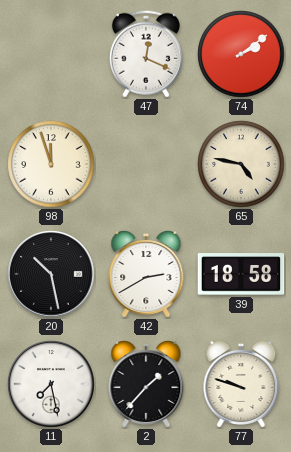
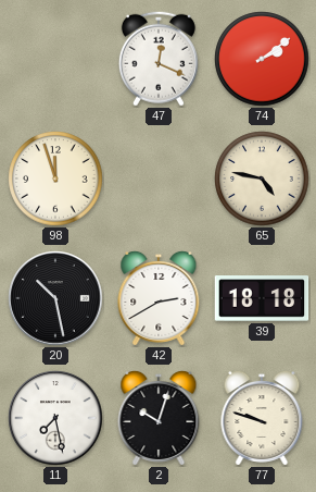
39: 18:58 -> 18:18 (262, 298)
2: 1:37 -> 10:03 (159, 418)
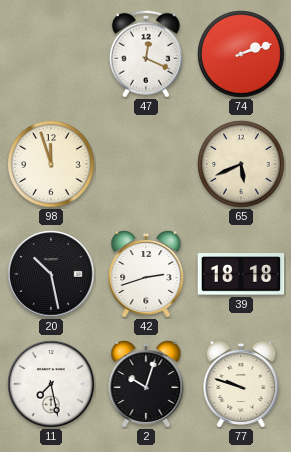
74: 2:09 -> 2:12 (241, 54)
65: 4:47 -> 5:41 (241, 164)
42: 2:40 -> 2:42 (146, 274)
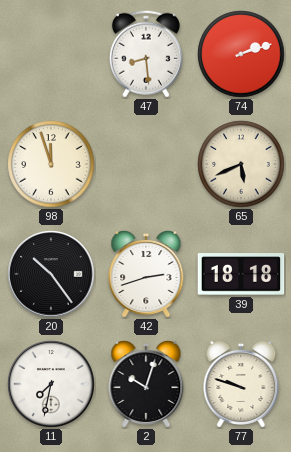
47: 12:19 -> 8:29 (146, 54)
20: 10:28 -> 10:24 (51, 274)
11: 7:28 -> 7:32 (51, 384)
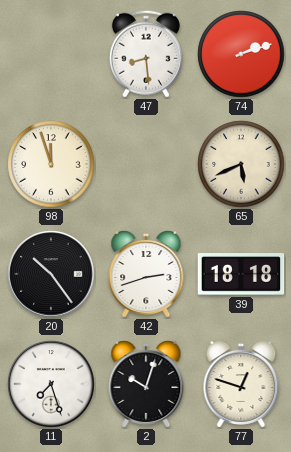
11: 7:32 -> 7:27 (51, 384)
77: 9:48 -> 12:48 (241, 384)
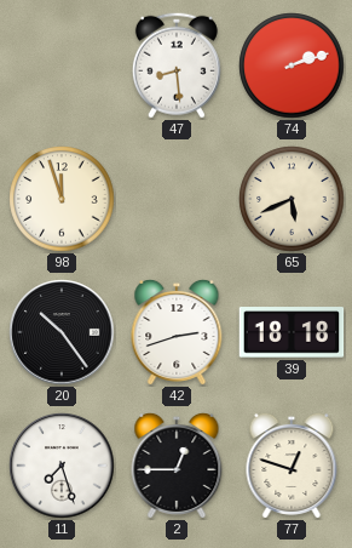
2: 10:03 -> 12:45 (177, 466)
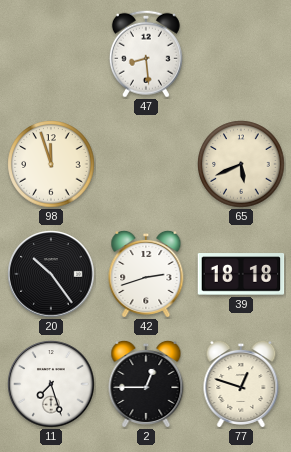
74: 2:12 -> none (292, 65)
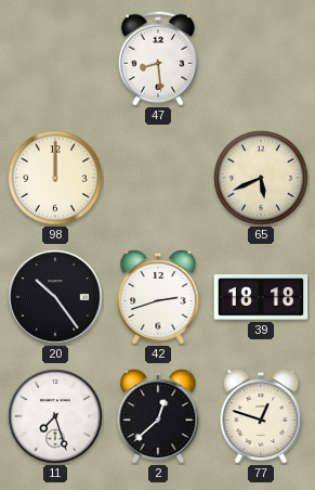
98: 11:57 -> 12:00 (55, 178)
2: 12:45 -> 12:38 (158, 416)
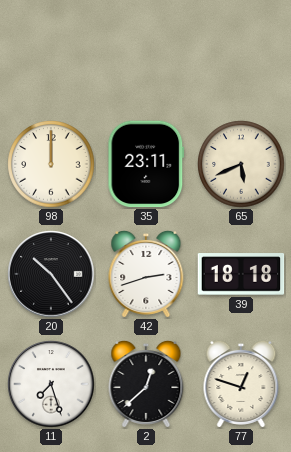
47: 8:29 -> none (158, 59)
35: none -> 23:11 (146, 164)
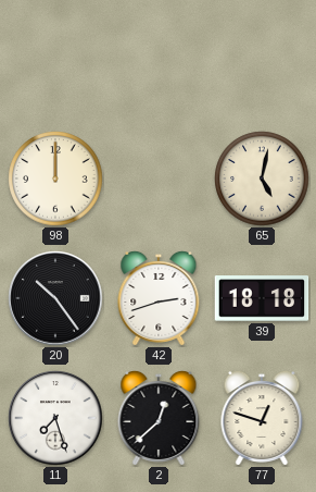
35: 23:11 -> none (146, 164)
65: 5:41 -> 5:02 (262, 179)
